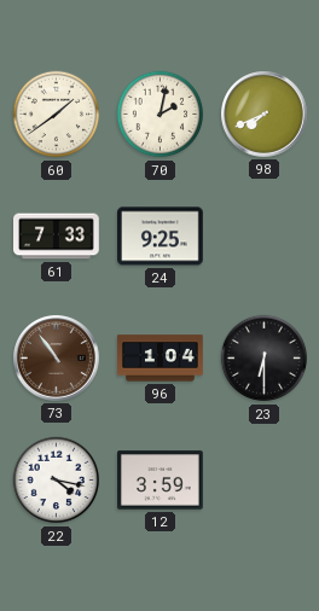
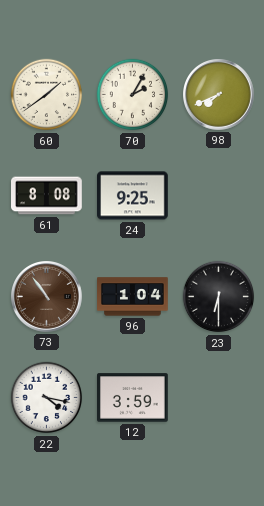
70: 2:02 -> 2:05 (133, 95)
61: 7:33 -> 8:08 (47, 196)
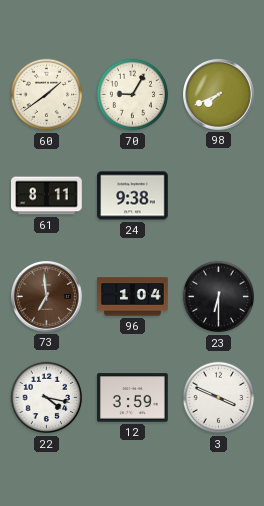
70: 2:05 -> 9:05 (133, 95)
61: 8:08 -> 8:11 (47, 196)
24: 9:25 -> 9:38 (133, 196)
73: 10:54 -> 6:59 (47, 297)
3: none -> 3:49 (219, 398)
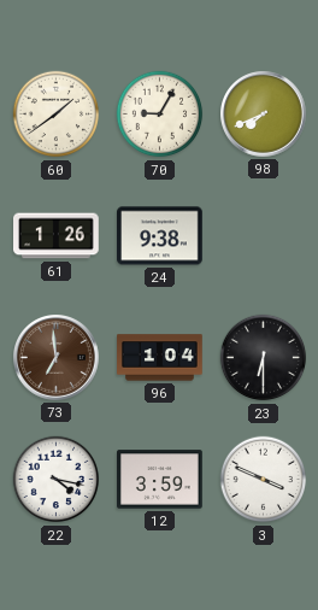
61: 8:11 -> 1:26 (57, 236)
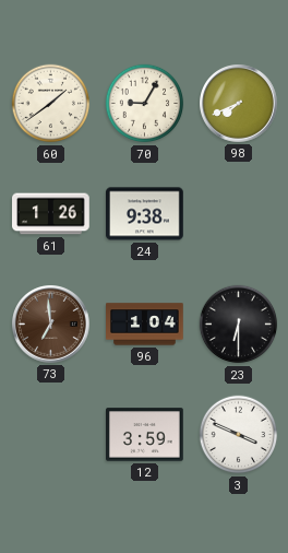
22: 4:17 -> none (57, 480)
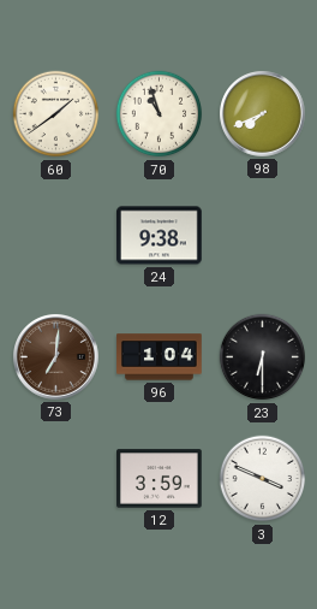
70: 9:05 -> 10:57 (160, 114)
61: 1:26 -> none (51, 214)
73: 6:59 -> 7:01 (56, 357)
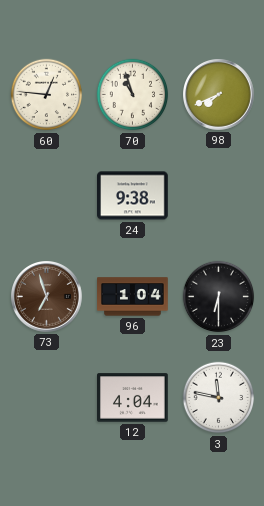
60: 1:39 -> 12:46 (47, 95)
73: 7:01 -> 6:57 (47, 297)
12: 3:59 -> 4:04 (133, 398)
3: 3:49 -> 11:47 (219, 398)
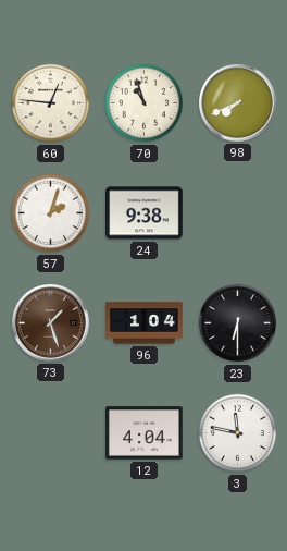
57: none -> 2:03 (51, 213)
73: 6:57 -> 1:27 (51, 323)
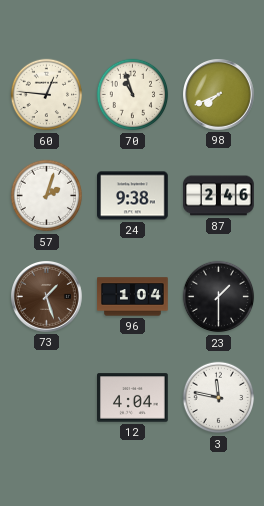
87: none -> 2:46 (219, 196)
23: 6:30 -> 1:30 (219, 297)
